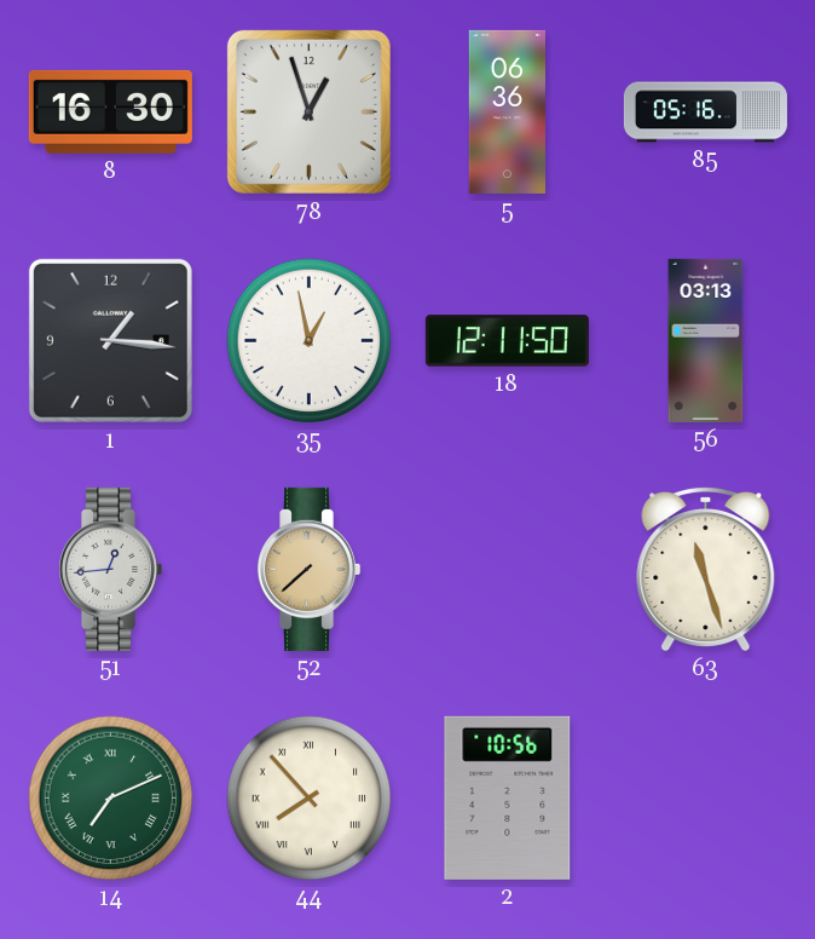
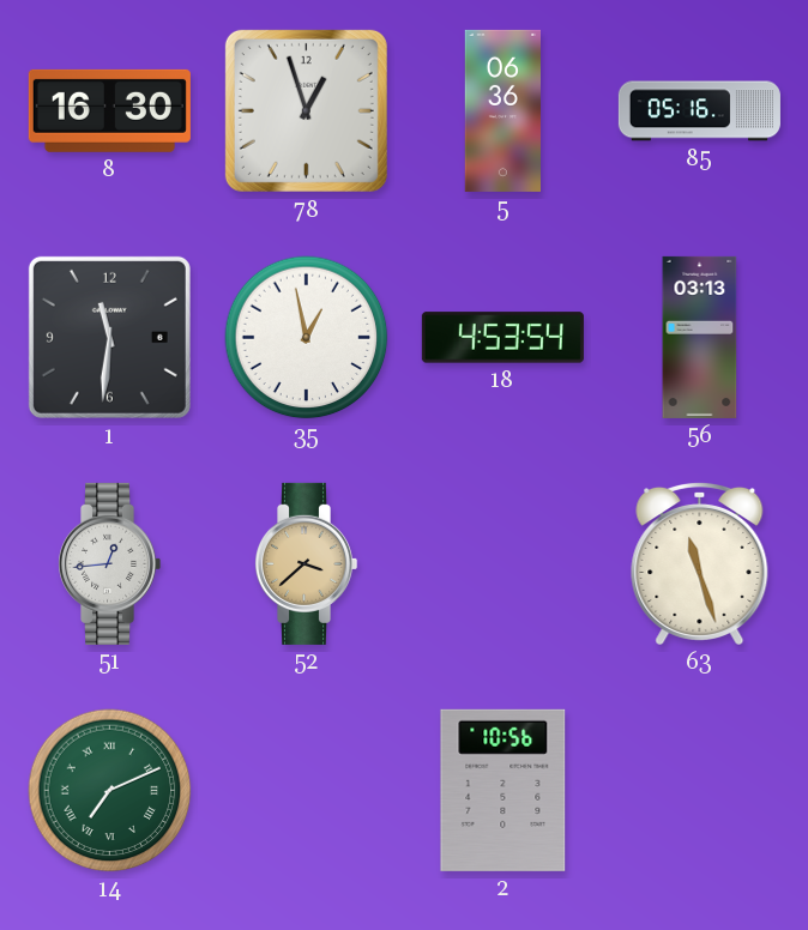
1: 1:16 -> 11:31 (109, 337)
18: 12:11 -> 4:53 (502, 338)
52: 7:38 -> 3:38 (307, 563)
44: 7:53 -> none (310, 799)
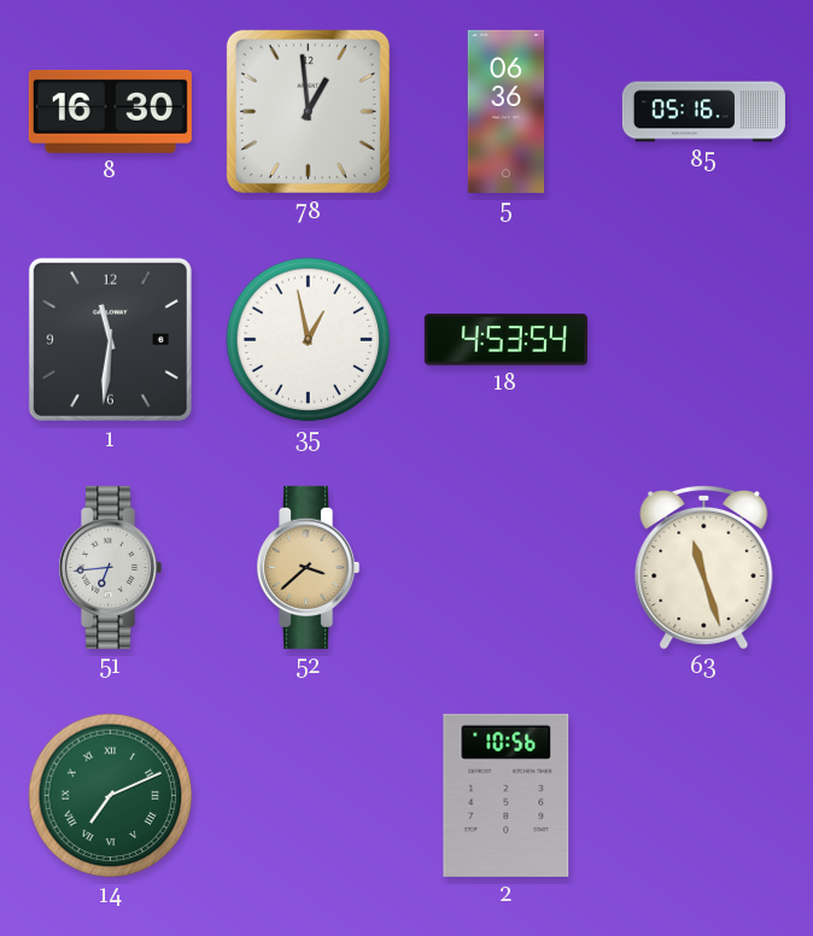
78: 12:57 -> 12:59 (308, 111)
56: 03:13 -> none (700, 337)
51: 12:44 -> 6:44 (111, 567)
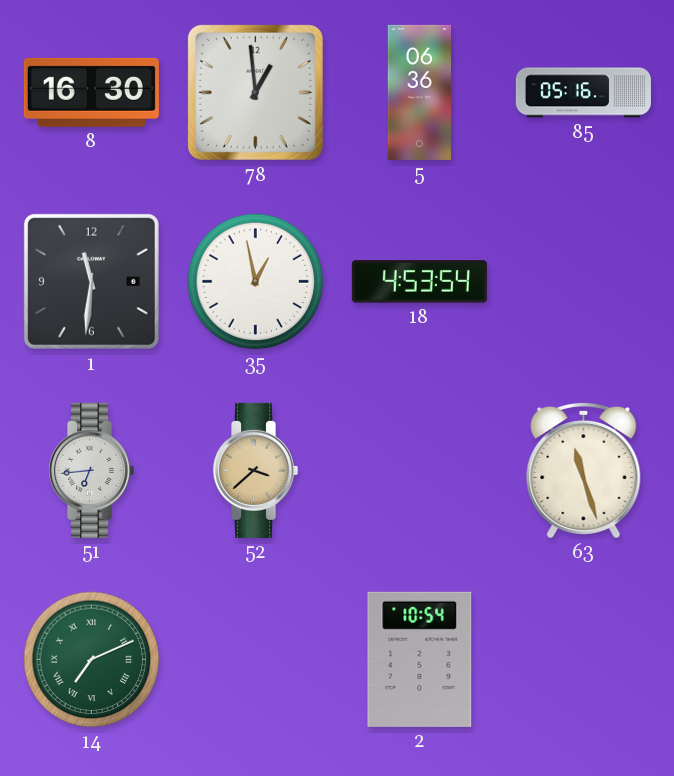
2: 10:56 -> 10:54 (420, 659)
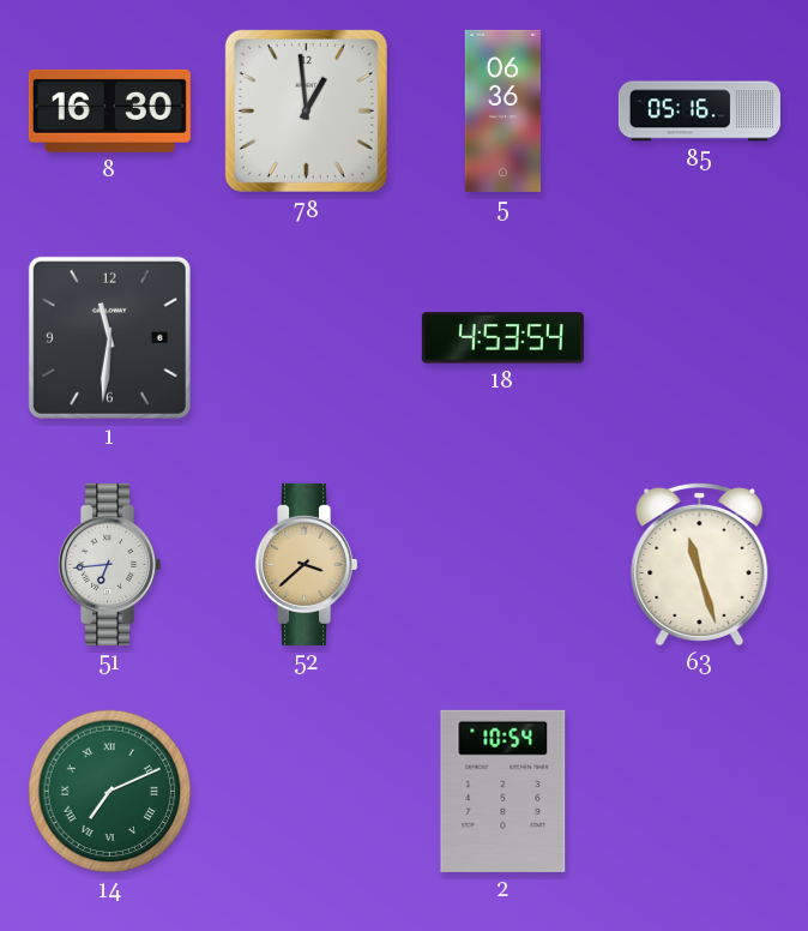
35: 12:58 -> none (256, 282)
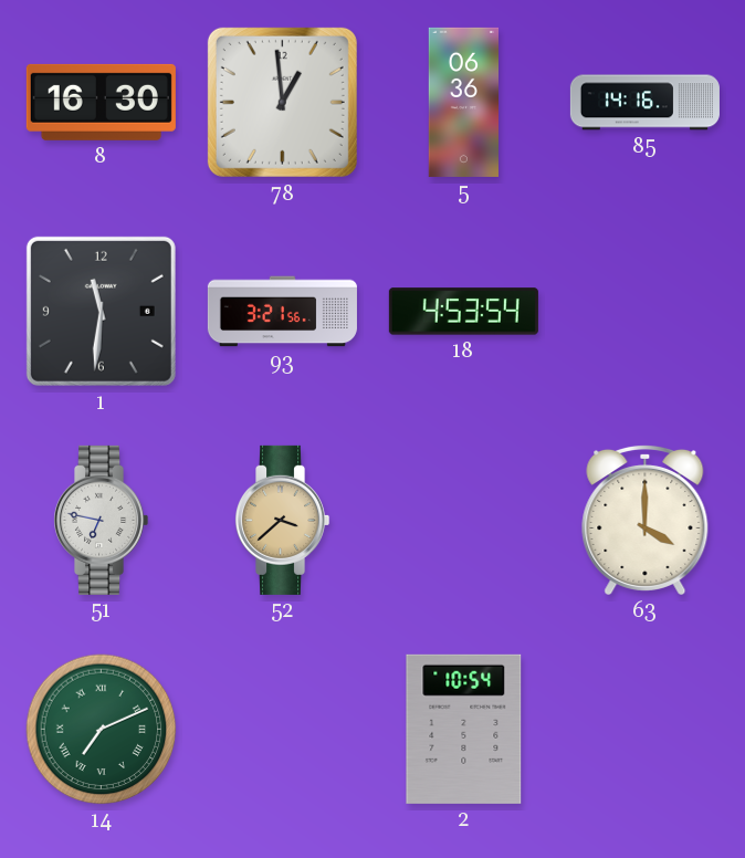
85: 05:16 -> 14:16 (644, 103)
93: none -> 3:21 (282, 312)
51: 6:44 -> 6:47 (102, 520)
63: 11:27 -> 4:00 (646, 520)
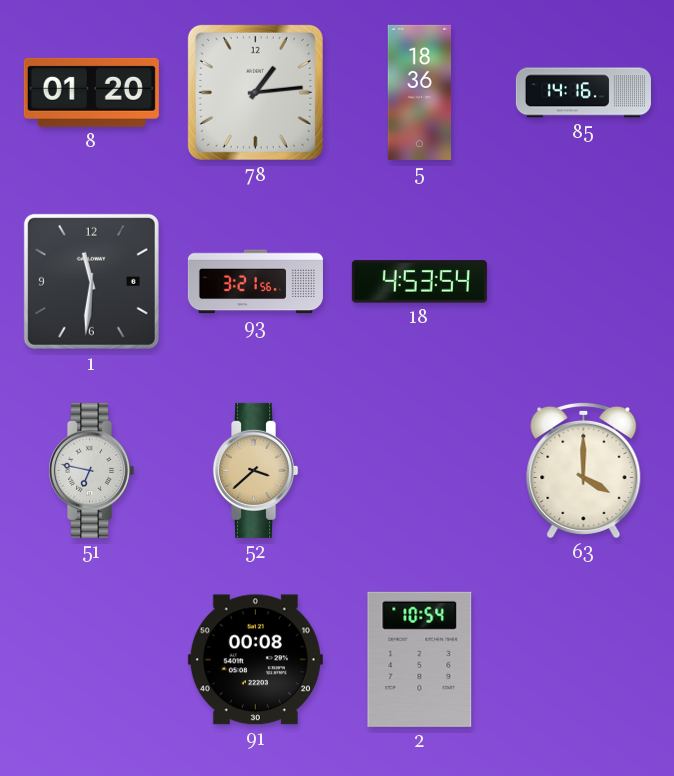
8: 16:30 -> 01:20 (91, 92)
78: 12:59 -> 1:14 (255, 92)
5: 06:36 -> 18:36 (419, 92)
14: 7:11 -> none (102, 730)
91: none -> 00:08 (255, 660)
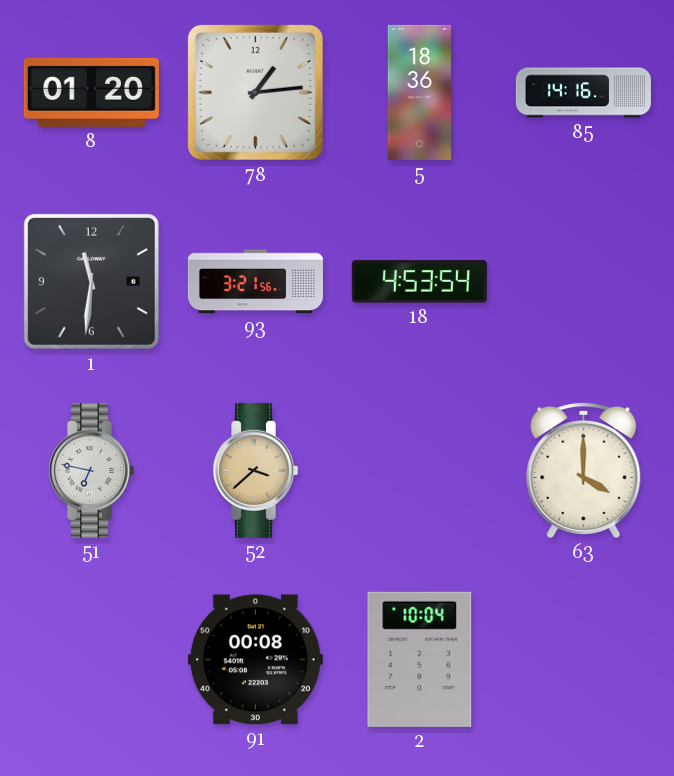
2: 10:54 -> 10:04 (420, 659)
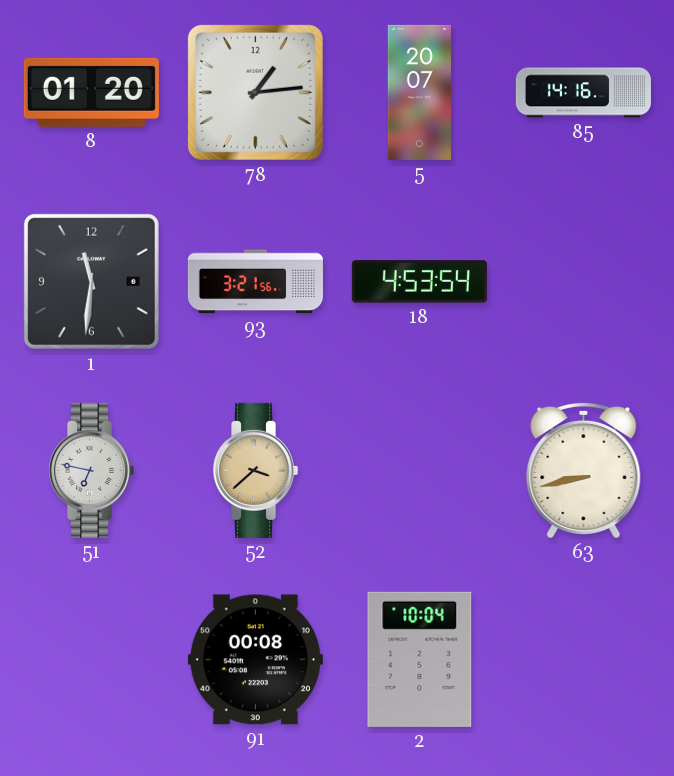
5: 18:36 -> 20:07 (419, 92)
63: 4:00 -> 8:43 (584, 470)
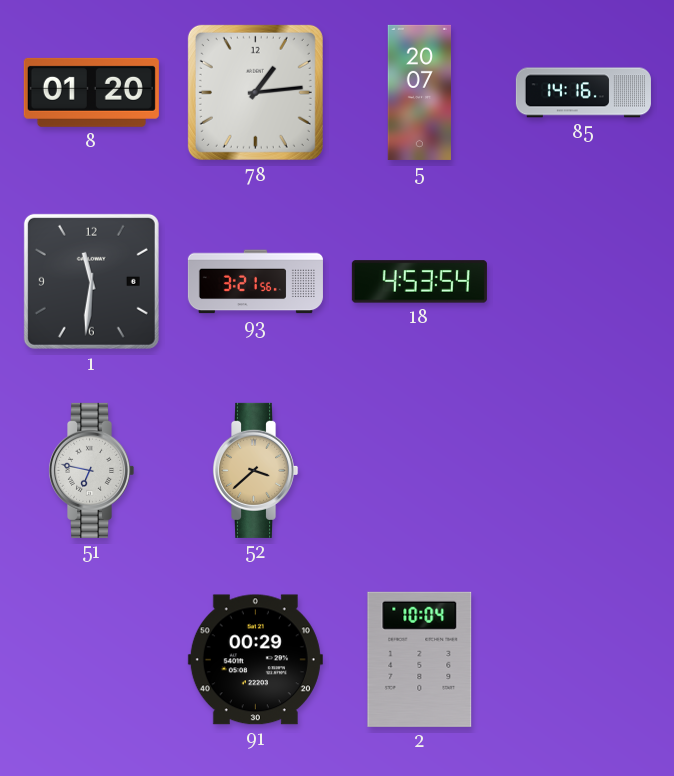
63: 8:43 -> none (584, 470)
91: 00:08 -> 00:29 (255, 660)
